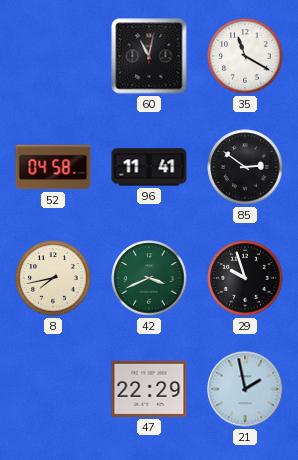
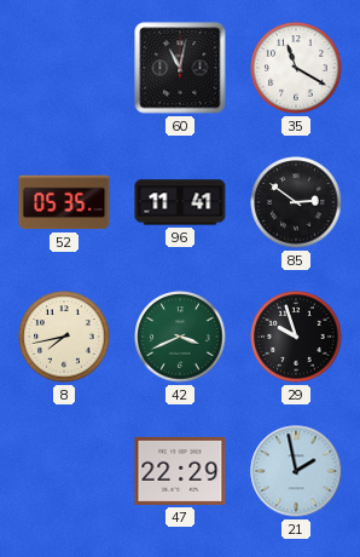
52: 04:58 -> 05:35 (64, 202)
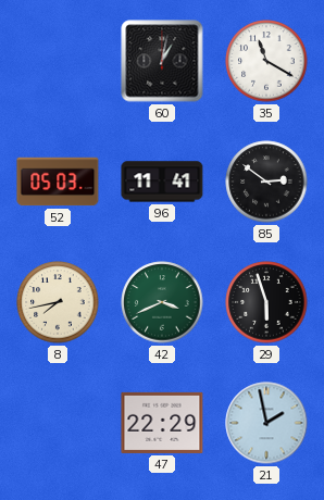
60: 11:02 -> 1:02 (162, 61)
52: 05:35 -> 05:03 (58, 182)
29: 9:57 -> 5:57 (266, 302)
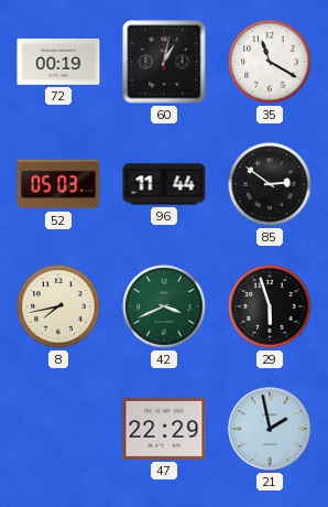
72: none -> 00:19 (58, 62)
96: 11:41 -> 11:44 (164, 184)
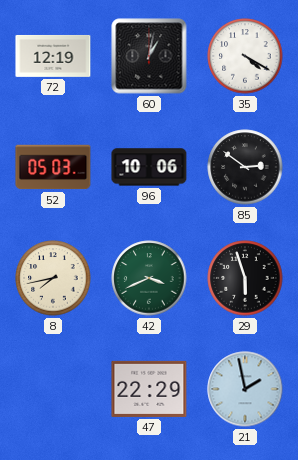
72: 00:19 -> 12:19 (53, 56)
35: 11:20 -> 4:20 (245, 56)
96: 11:44 -> 10:06 (149, 167)
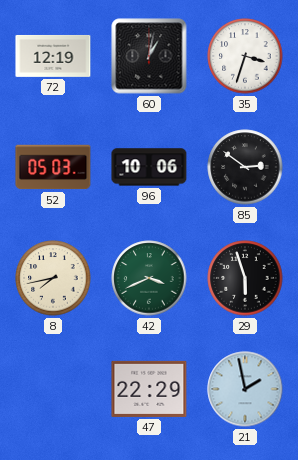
35: 4:20 -> 3:33 (245, 56)
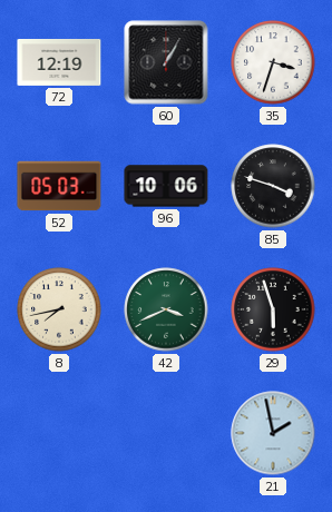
60: 1:02 -> 1:05 (166, 62)
85: 2:51 -> 3:48 (273, 186)
47: 22:29 -> none (149, 389)
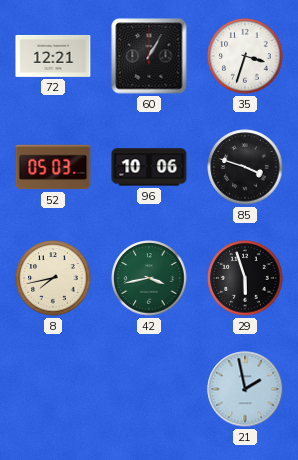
72: 12:19 -> 12:21 (53, 56)
42: 3:41 -> 3:43 (149, 278)
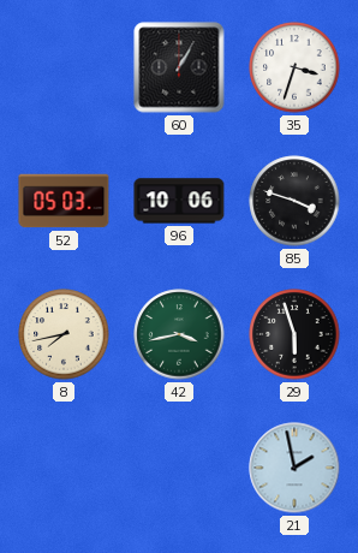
72: 12:21 -> none (53, 56)
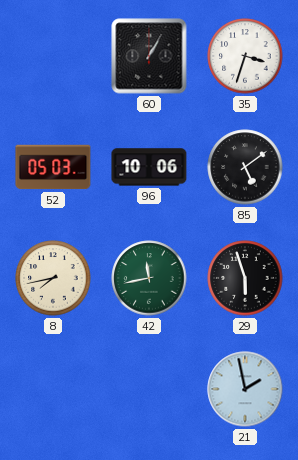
85: 3:48 -> 5:09 (245, 167)
42: 3:43 -> 11:43 (149, 278)
